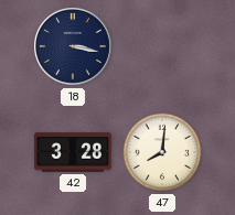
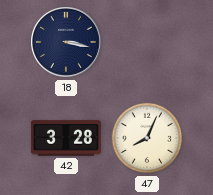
47: 8:01 -> 8:04 (147, 138)
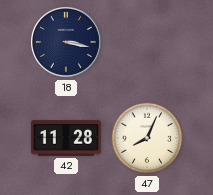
42: 3:28 -> 11:28 (66, 138)
